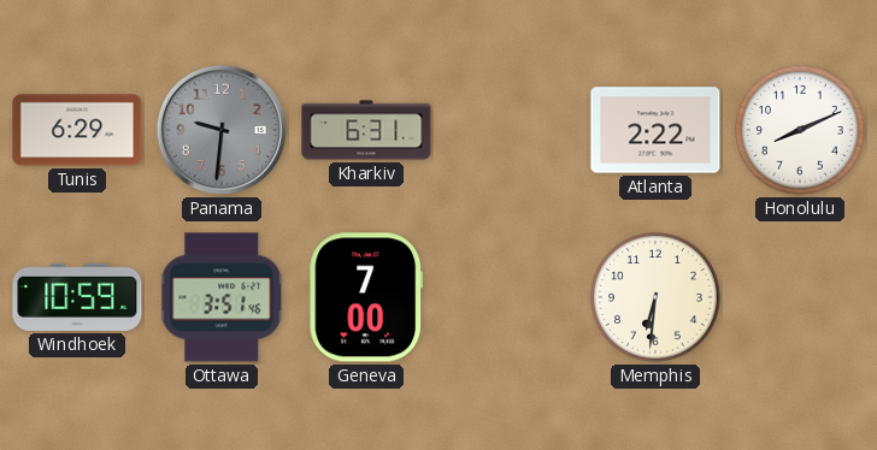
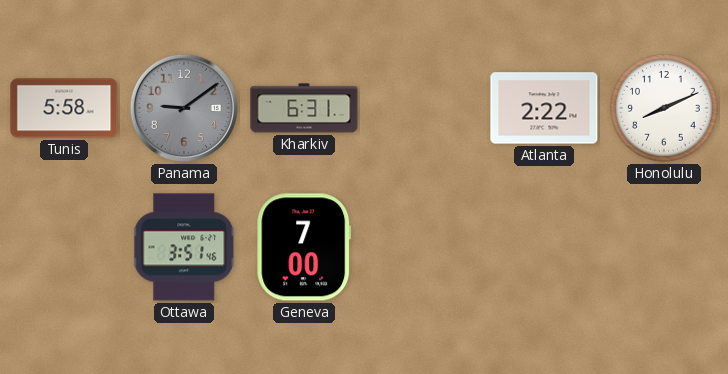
Tunis: 6:29 -> 5:58 (64, 108)
Panama: 9:31 -> 9:09 (184, 108)
Windhoek: 10:59 -> none (77, 297)
Memphis: 6:31 -> none (655, 297)
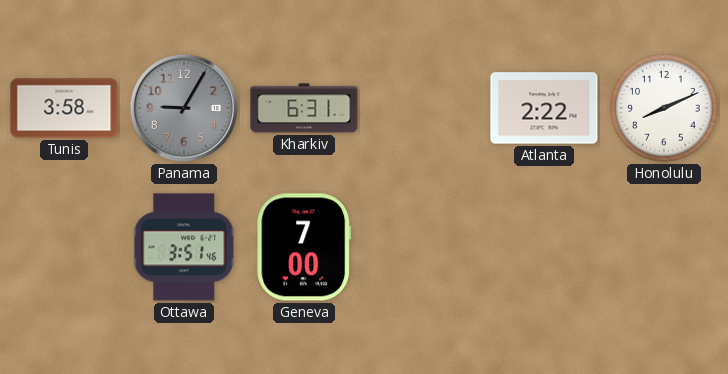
Tunis: 5:58 -> 3:58 (64, 108)
Panama: 9:09 -> 9:05 (184, 108)
